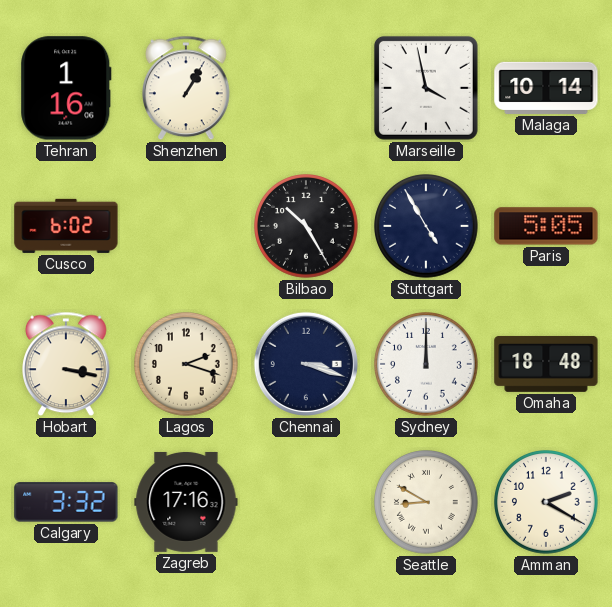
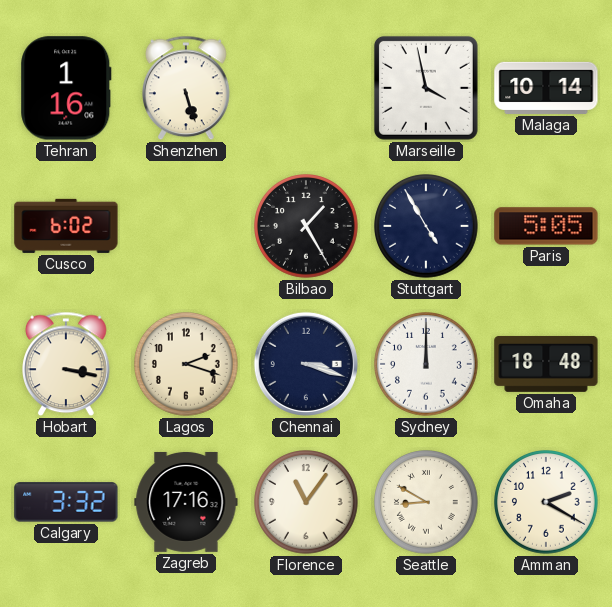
Shenzhen: 1:05 -> 5:27 (187, 88)
Bilbao: 10:25 -> 1:25 (307, 227)
Florence: none -> 11:06 (307, 503)
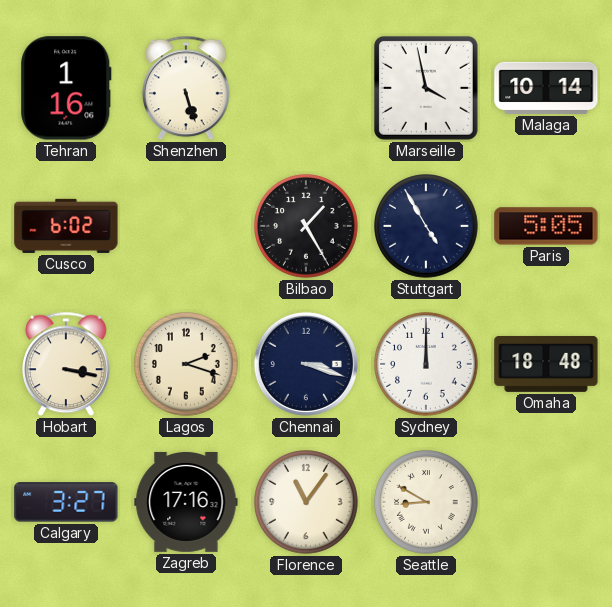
Calgary: 3:32 -> 3:27 (66, 502)
Amman: 2:20 -> none (547, 503)
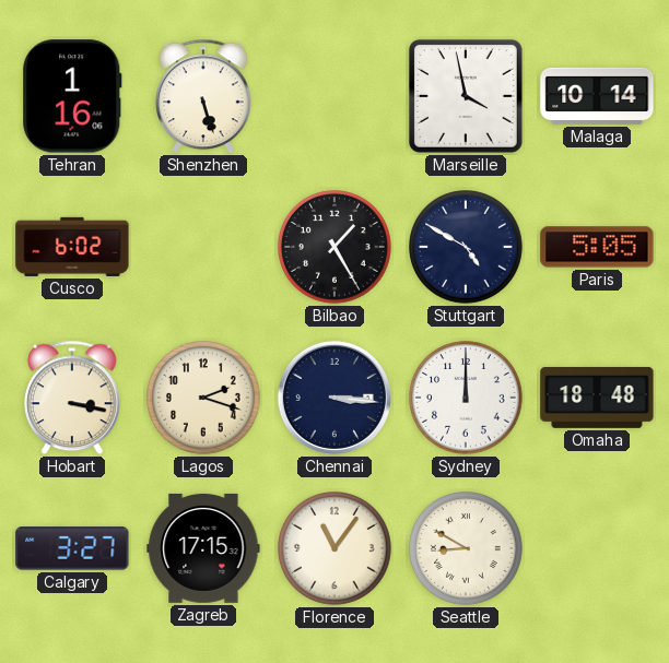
Stuttgart: 4:55 -> 4:50 (467, 248)
Chennai: 3:18 -> 3:16 (334, 398)
Zagreb: 17:16 -> 17:15 (203, 548)
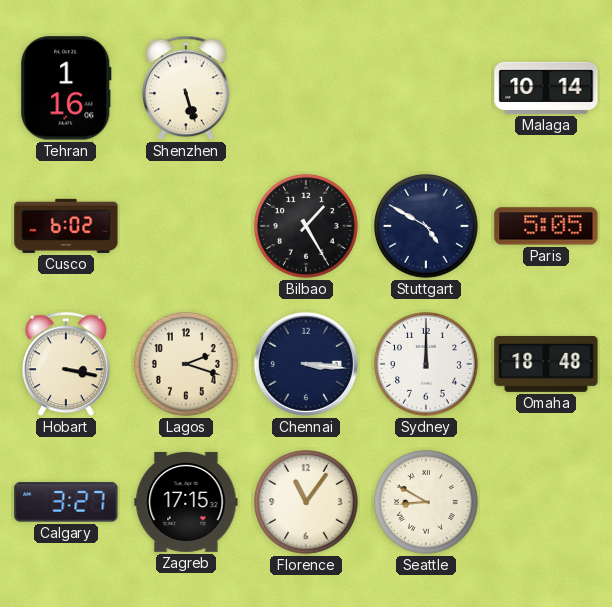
Marseille: 3:58 -> none (466, 96)
